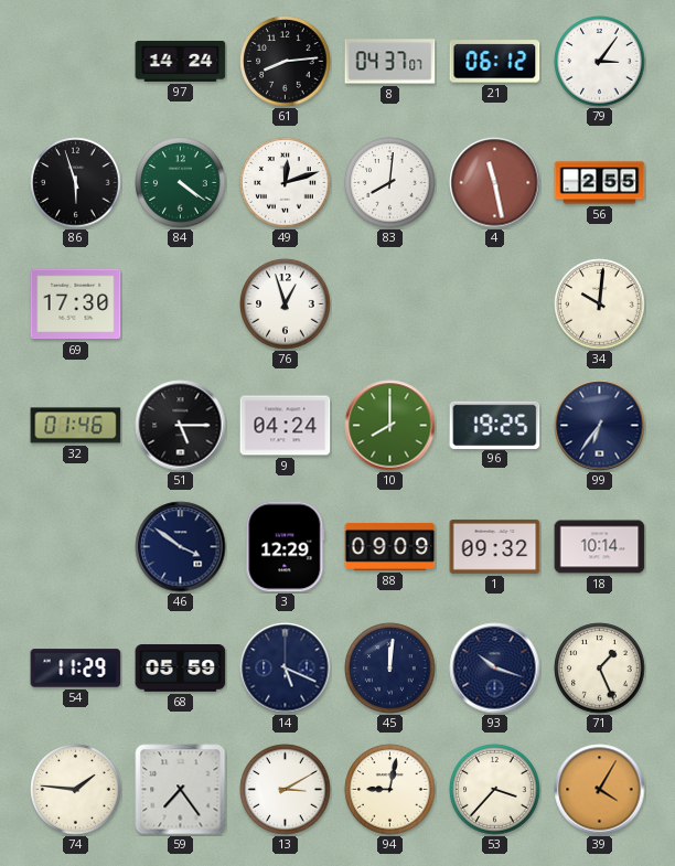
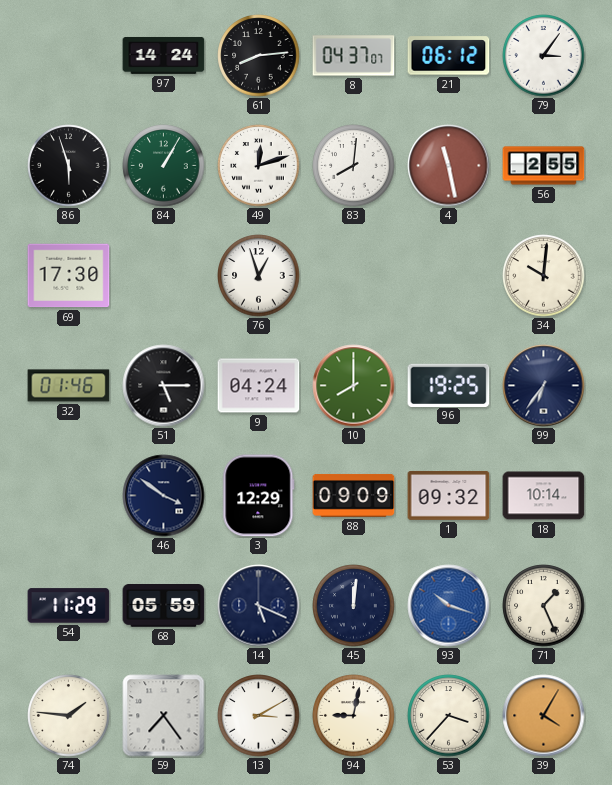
84: 4:21 -> 1:05 (164, 166)
93 dial: navy -> blue (449, 606)
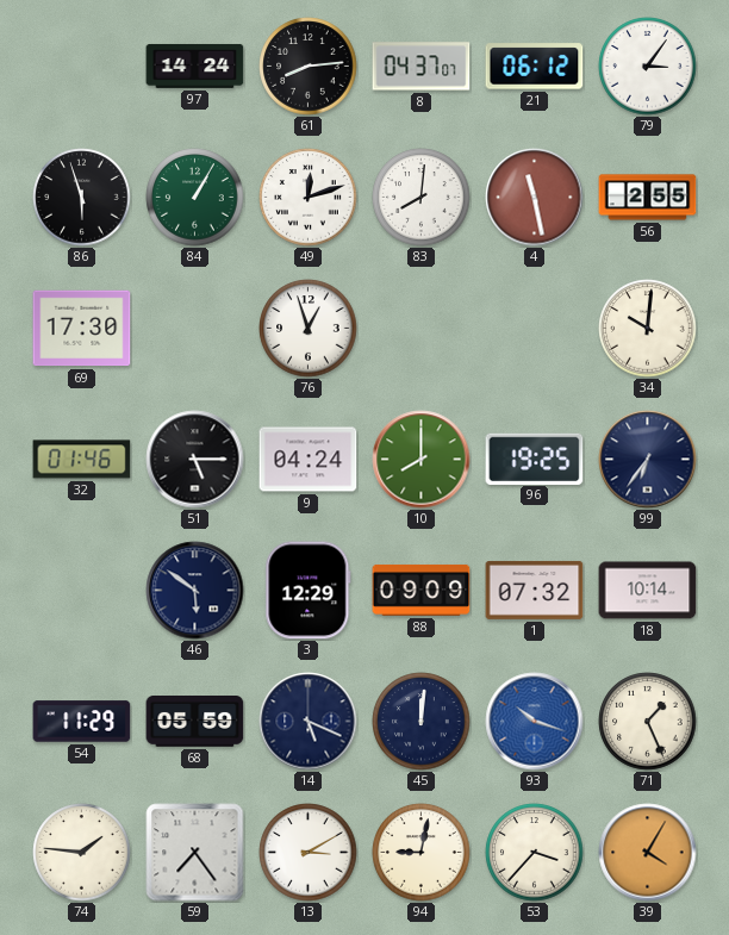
46: 3:51 -> 5:51 (195, 591)
1: 09:32 -> 07:32 (535, 590)
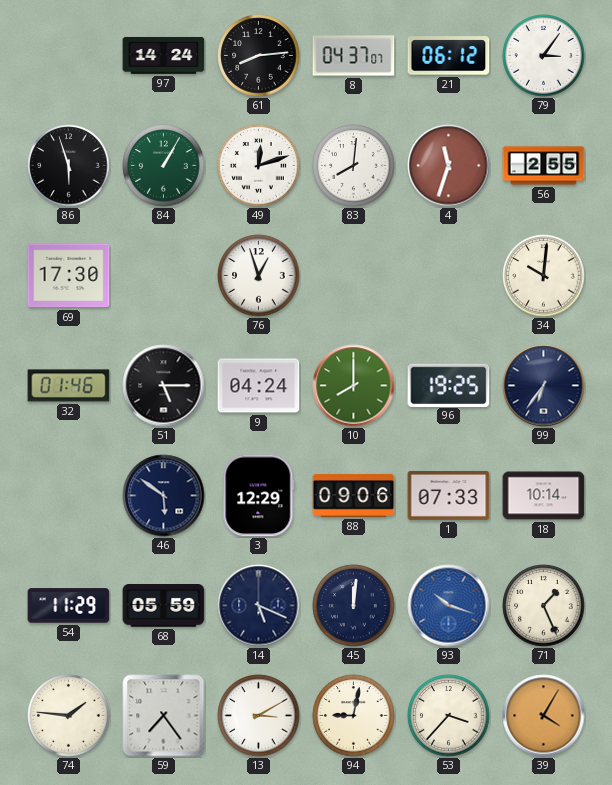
4: 11:28 -> 11:33 (449, 166)
88: 09:09 -> 09:06 (354, 495)
1: 07:32 -> 07:33 (449, 495)
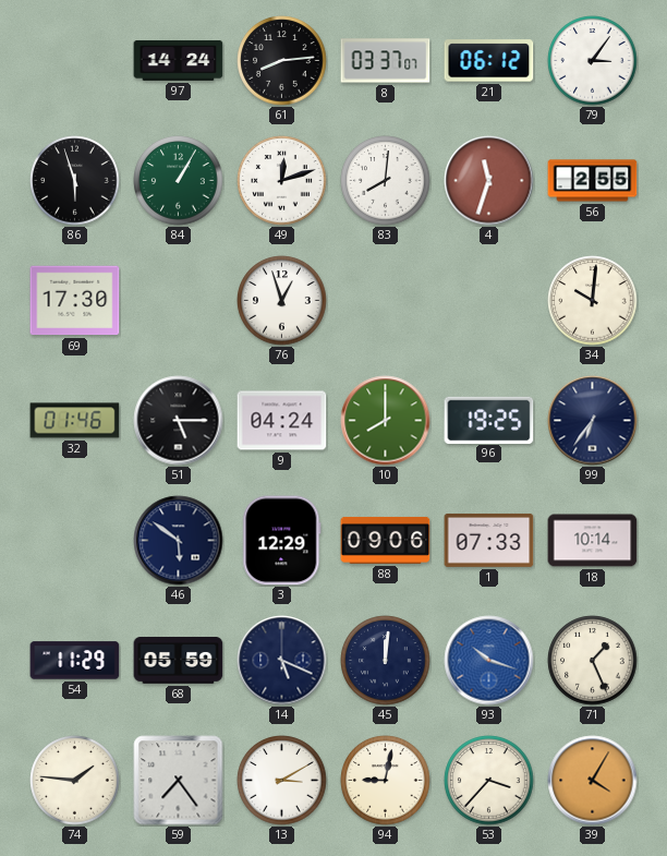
8: 04:37 -> 03:37 (386, 61)
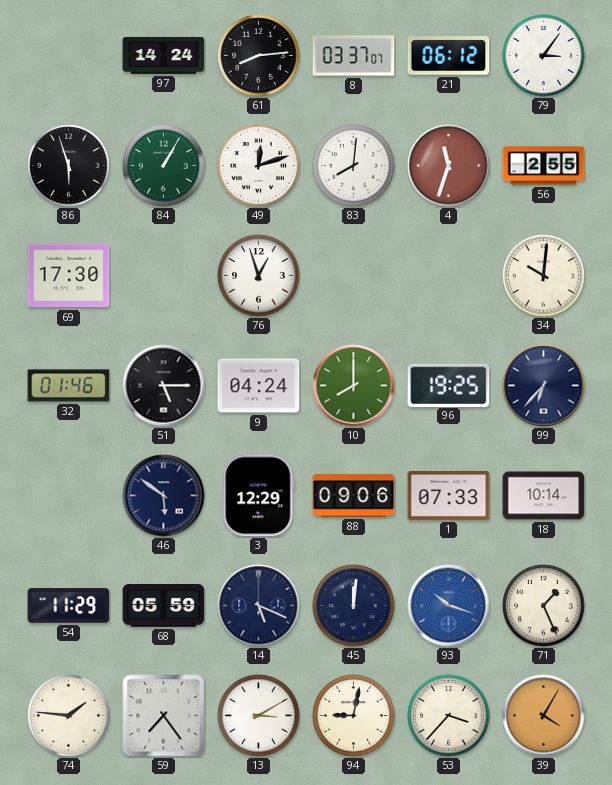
99: 6:36 -> 6:37 (544, 386)
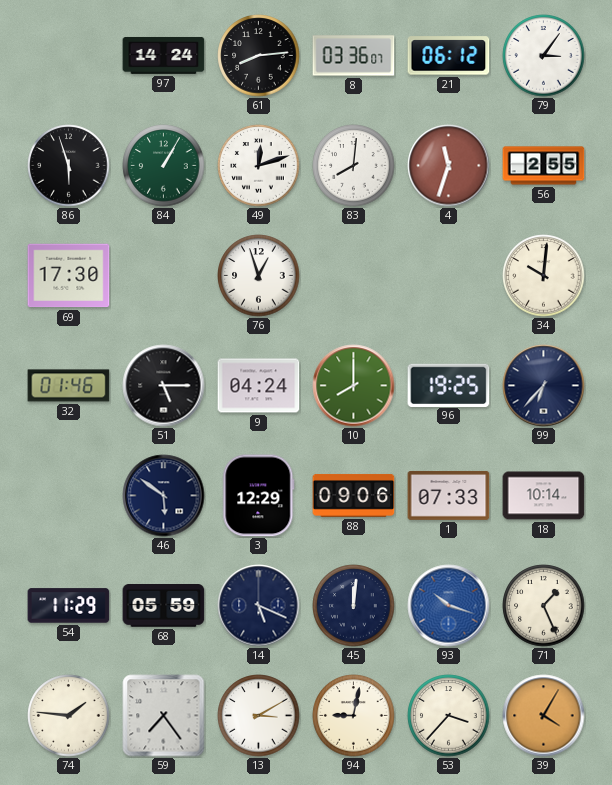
8: 03:37 -> 03:36 (354, 56)
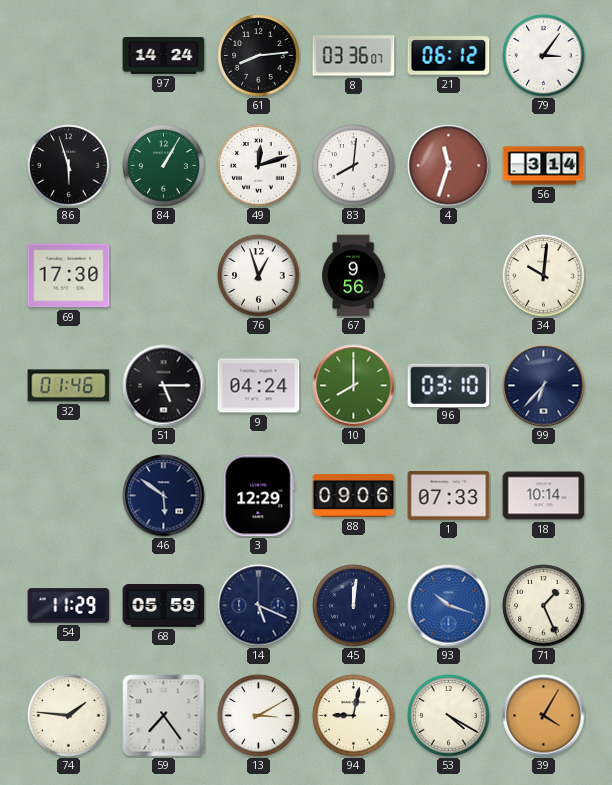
56: 2:55 -> 3:14 (544, 166)
67: none -> 9:56 (354, 276)
96: 19:25 -> 03:10 (449, 385)
53: 3:37 -> 4:20 (449, 716)
